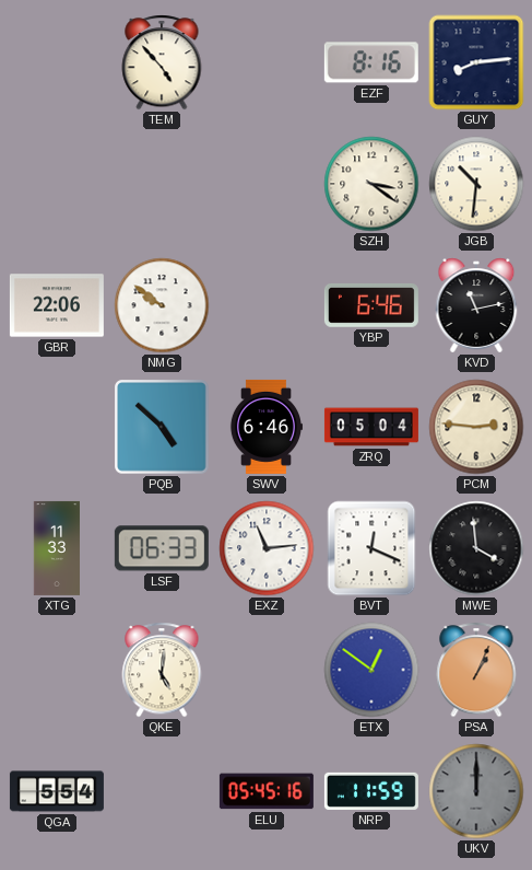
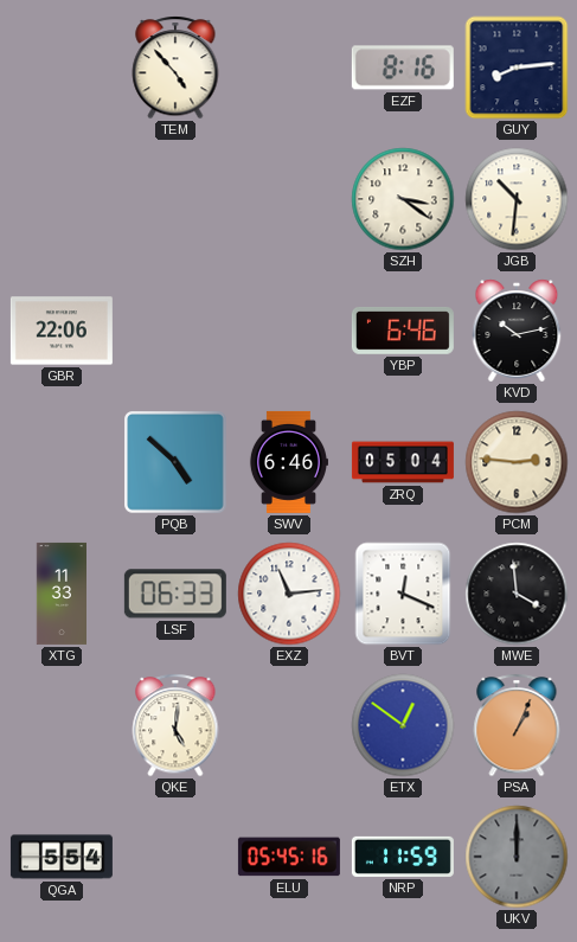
NMG: 9:51 -> none (162, 305)
KVD: 11:13 -> 10:13 (517, 331)
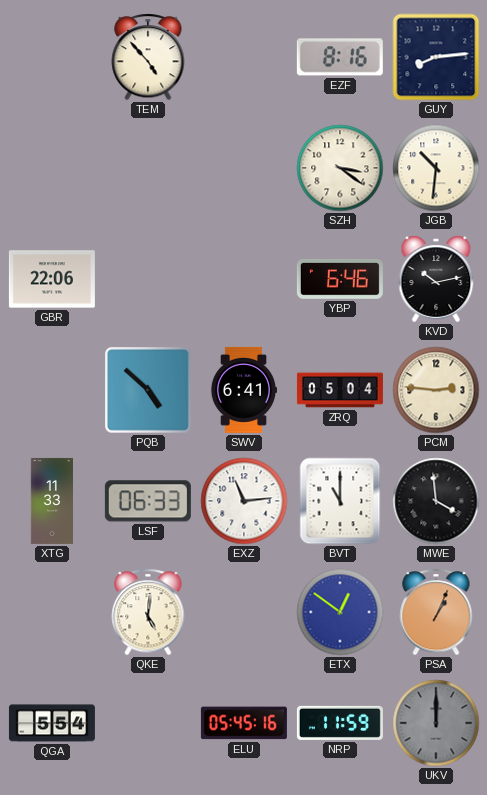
SWV: 6:46 -> 6:41 (243, 390)
BVT: 12:19 -> 11:00 (340, 501)
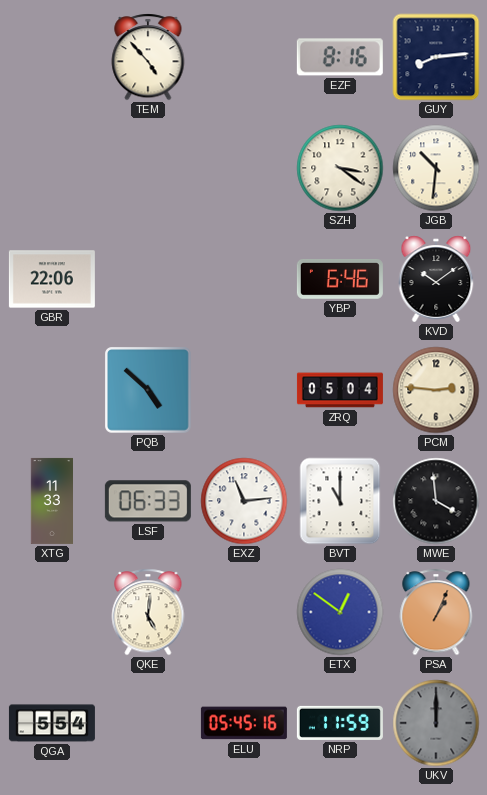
KVD: 10:13 -> 10:09 (436, 279)
SWV: 6:41 -> none (243, 390)
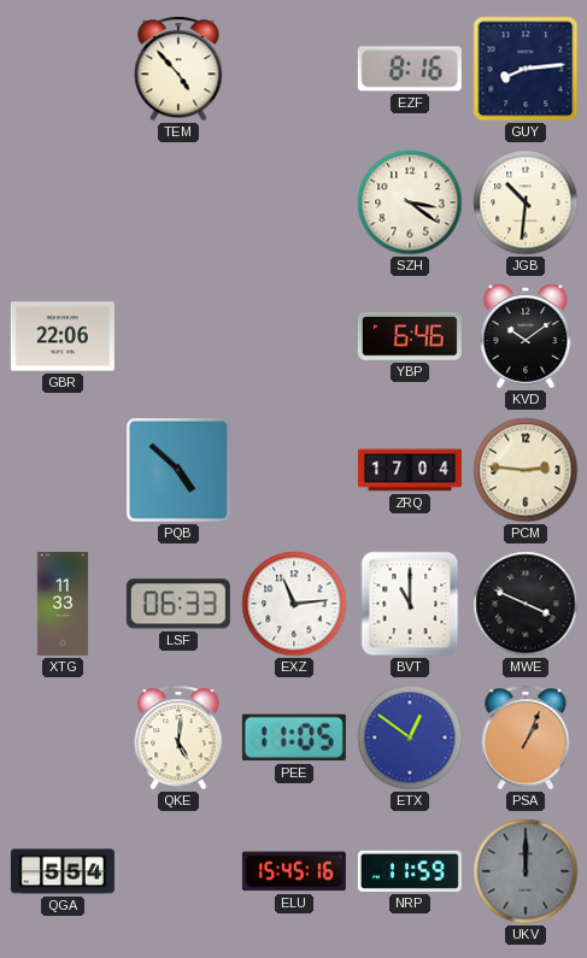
ZRQ: 05:04 -> 17:04 (410, 470)
MWE: 3:59 -> 3:49 (526, 604)
PEE: none -> 11:05 (294, 737)
ELU: 05:45 -> 15:45 (294, 871)
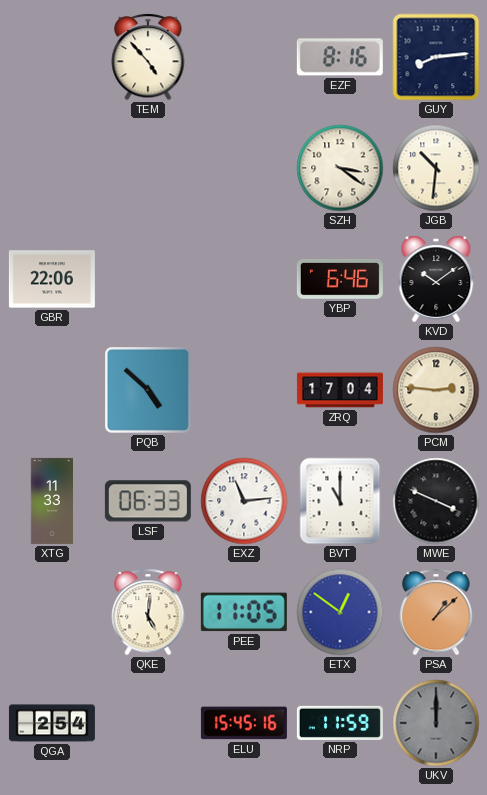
PSA: 1:04 -> 1:08 (436, 612)
QGA: 5:54 -> 2:54 (52, 723)
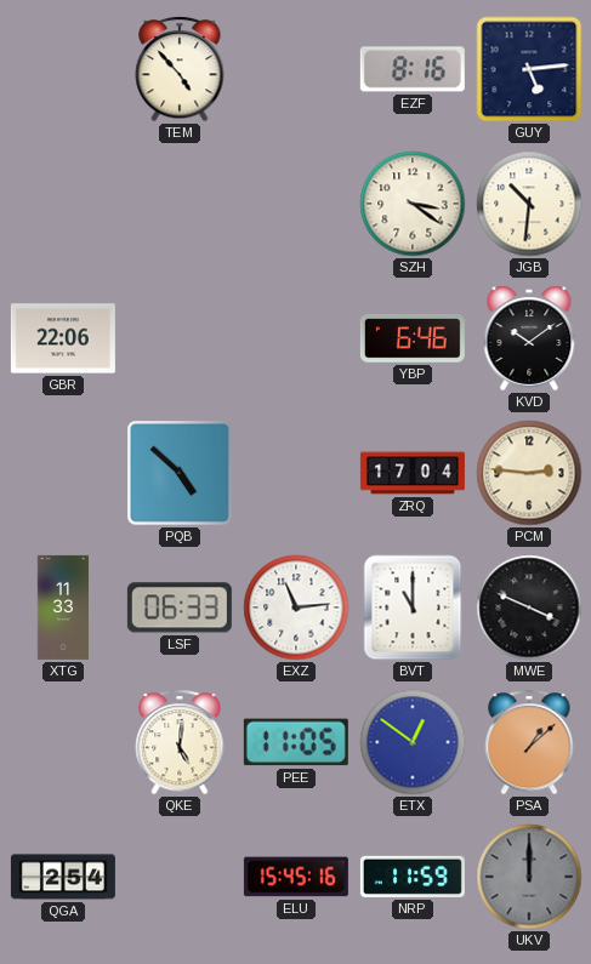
GUY: 8:14 -> 5:14 (529, 69)
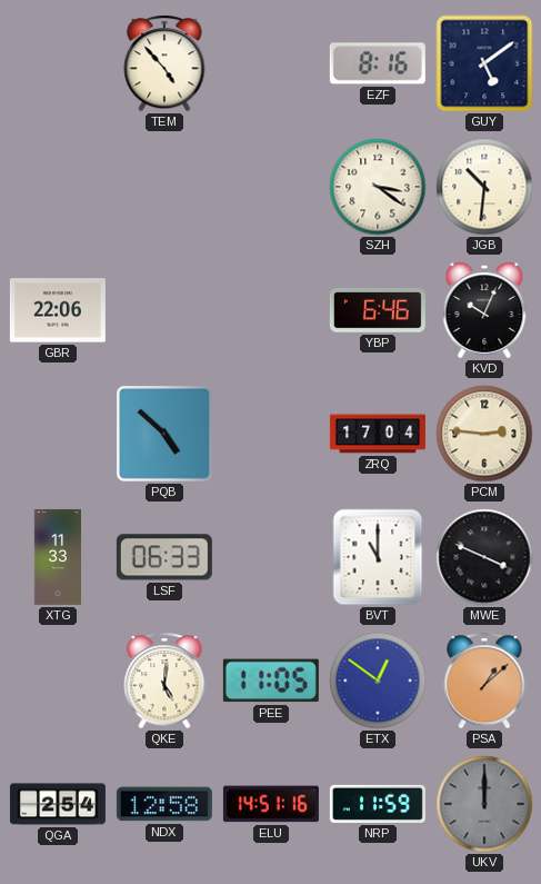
GUY: 5:14 -> 5:09 (484, 63)
KVD: 10:09 -> 10:04 (484, 310)
EXZ: 11:14 -> none (296, 608)
NDX: none -> 12:58 (164, 804)
ELU: 15:45 -> 14:51 (271, 804)
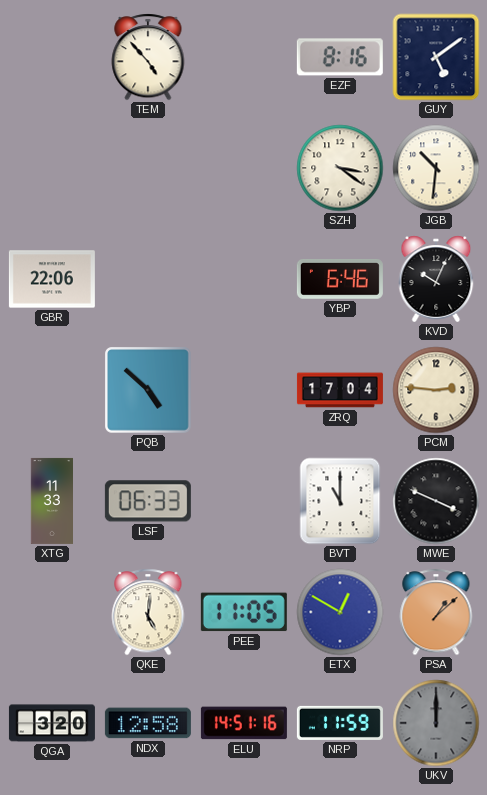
ETX: 12:51 -> 12:50 (340, 612)
QGA: 2:54 -> 3:20 (52, 723)
